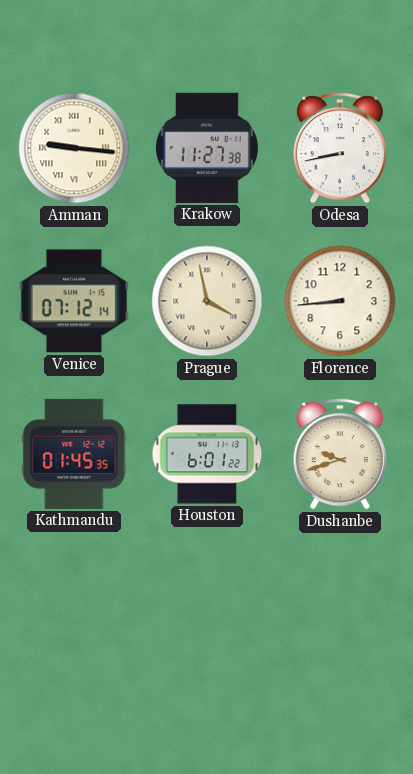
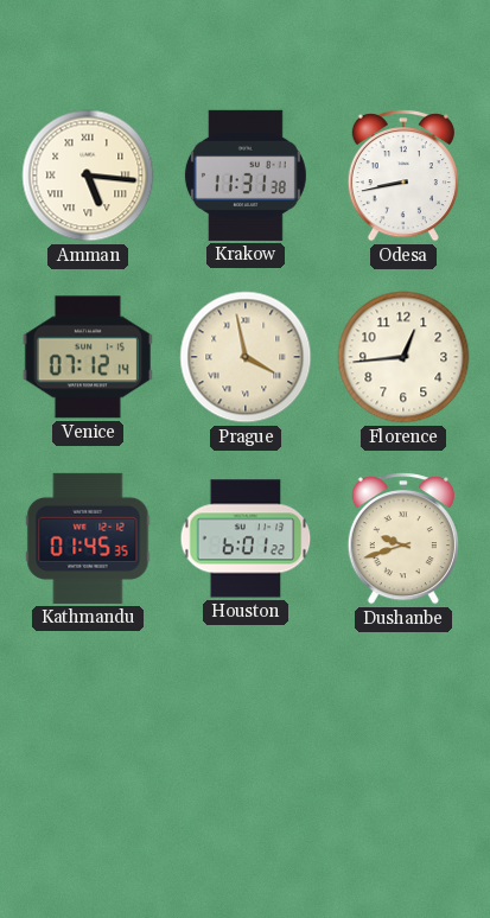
Amman: 9:16 -> 5:16 (88, 176)
Krakow: 11:27 -> 11:31 (246, 176)
Florence: 8:44 -> 12:44 (403, 357)
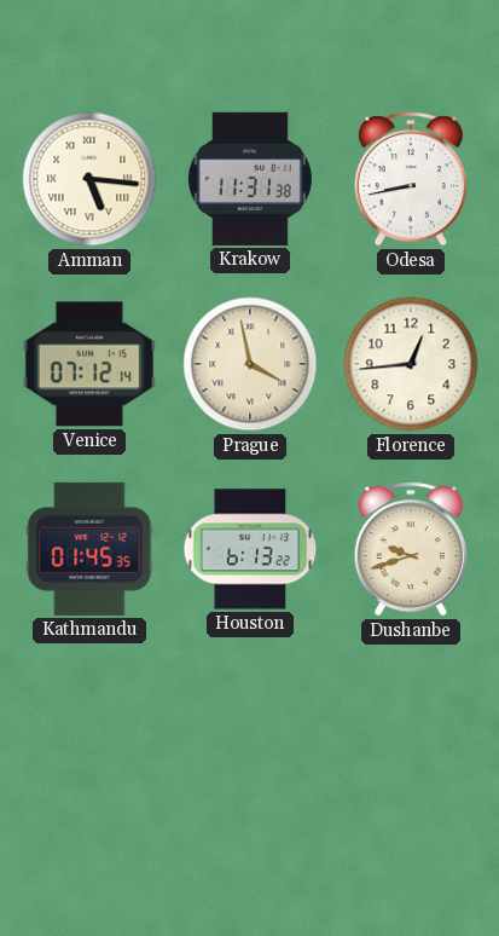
Houston: 6:01 -> 6:13 (250, 549)
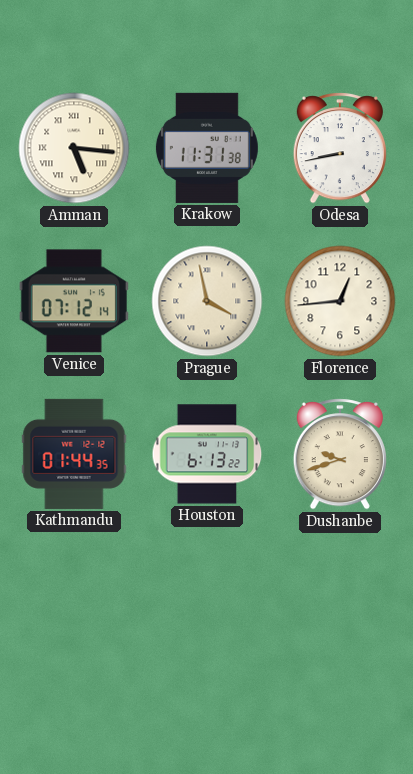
Kathmandu: 01:45 -> 01:44 (74, 454)
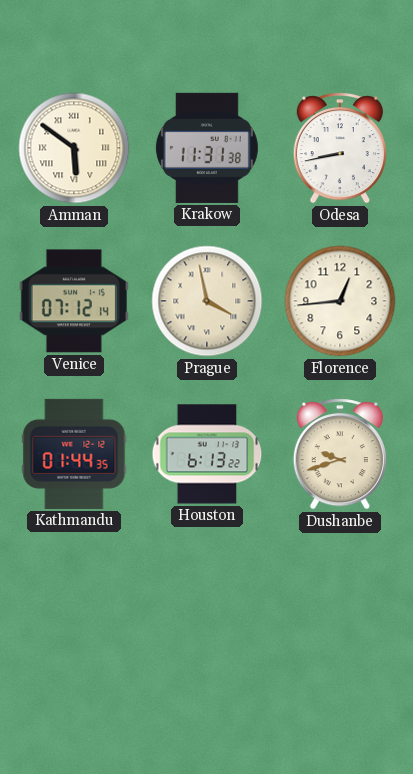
Amman: 5:16 -> 5:51 (74, 148)
